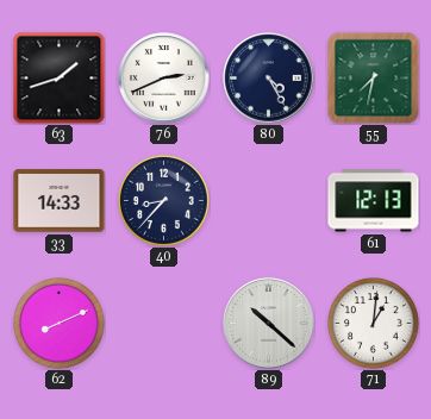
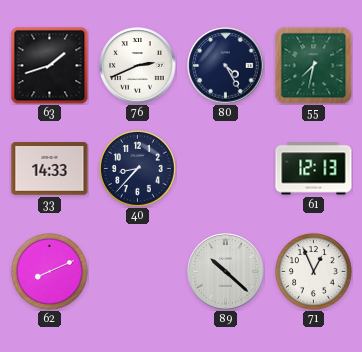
71: 1:01 -> 12:56 (314, 272)
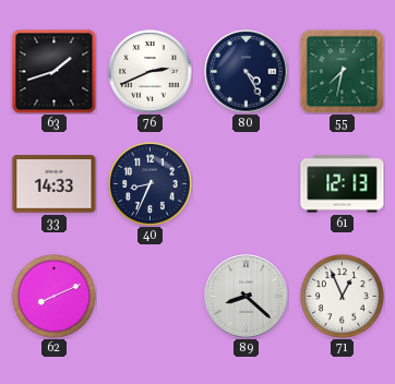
40: 8:37 -> 8:34 (151, 184)
89: 10:22 -> 8:22 (247, 297)
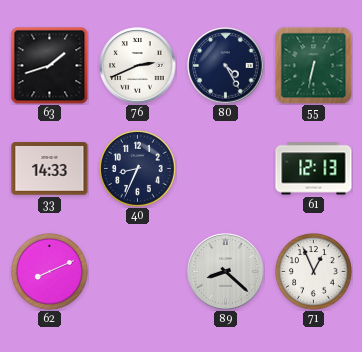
55: 7:32 -> 6:32 (313, 65)
